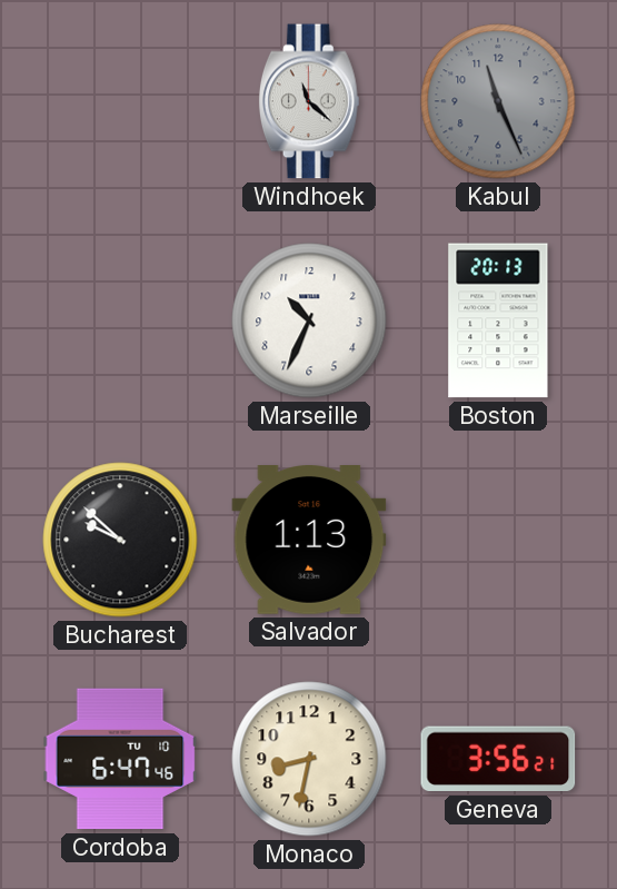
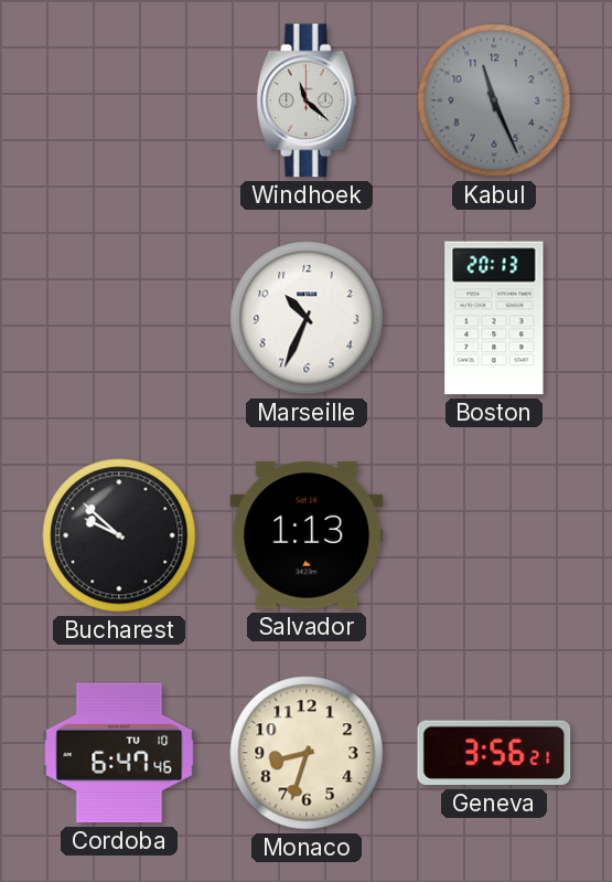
Monaco: 8:32 -> 8:33 (307, 753)
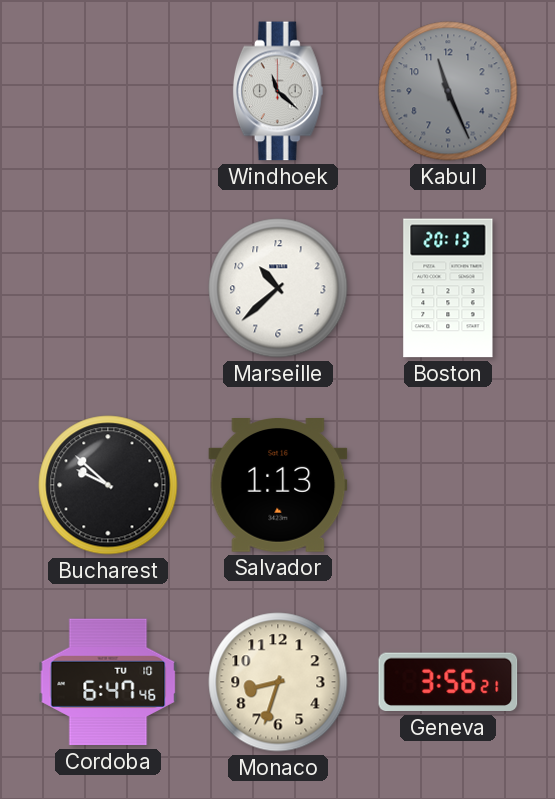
Marseille: 10:34 -> 10:38 (278, 288)
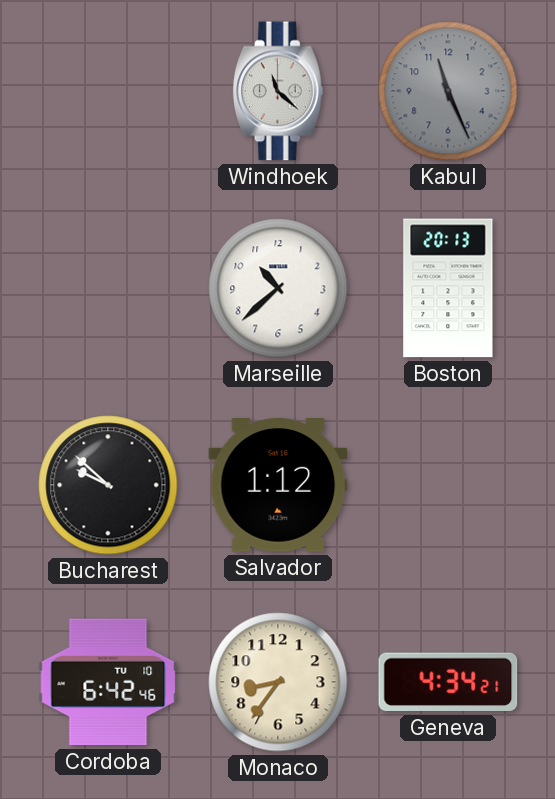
Salvador: 1:13 -> 1:12 (278, 486)
Cordoba: 6:47 -> 6:42 (108, 682)
Monaco: 8:33 -> 8:36 (278, 682)
Geneva: 3:56 -> 4:34 (448, 682)
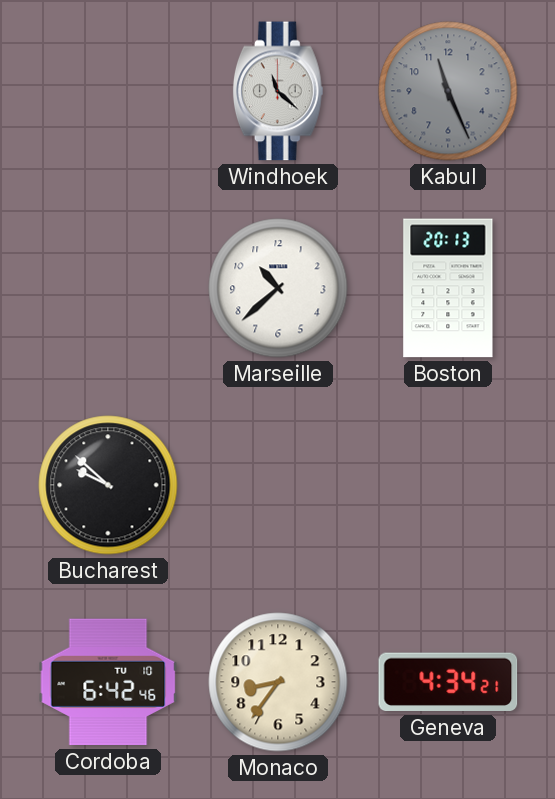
Salvador: 1:12 -> none (278, 486)
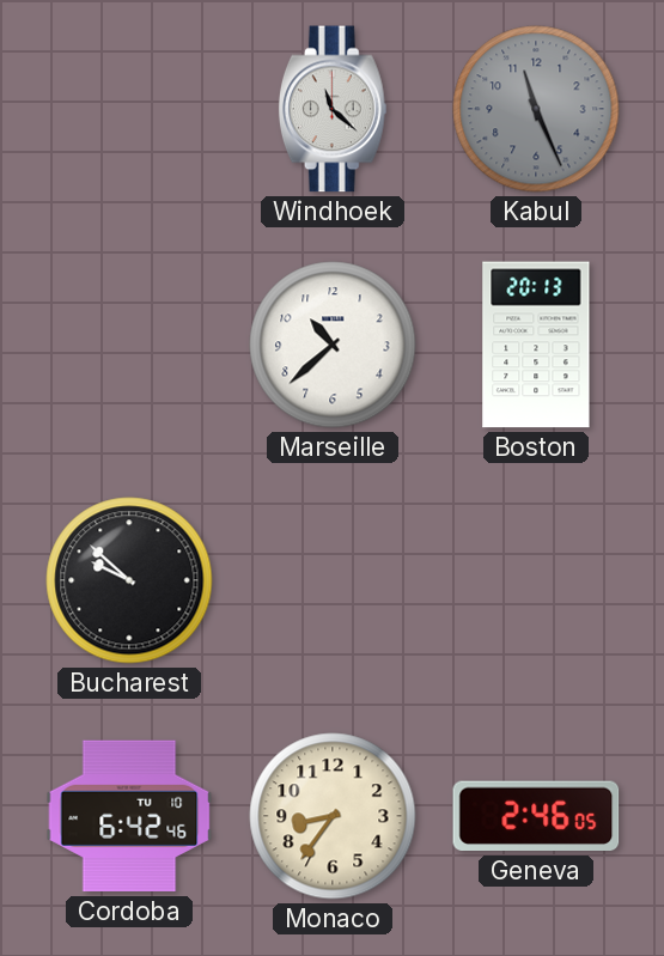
Geneva: 4:34 -> 2:46 (536, 816)
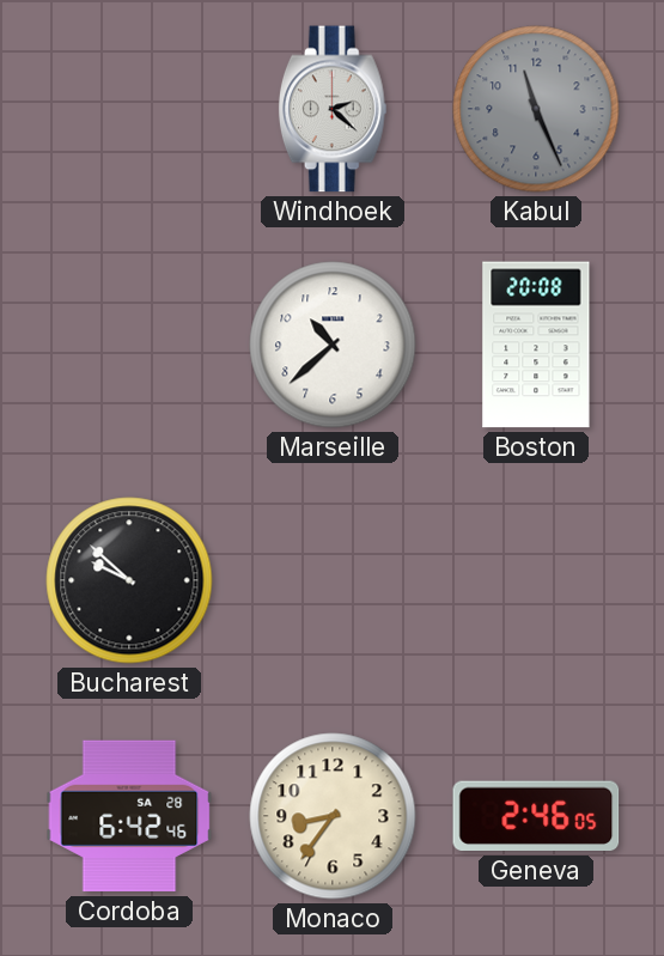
Windhoek: 11:22 -> 2:22 (333, 109)
Boston: 20:13 -> 20:08 (536, 345)
Cordoba date: TU 10 -> SA 28 (129, 816)
